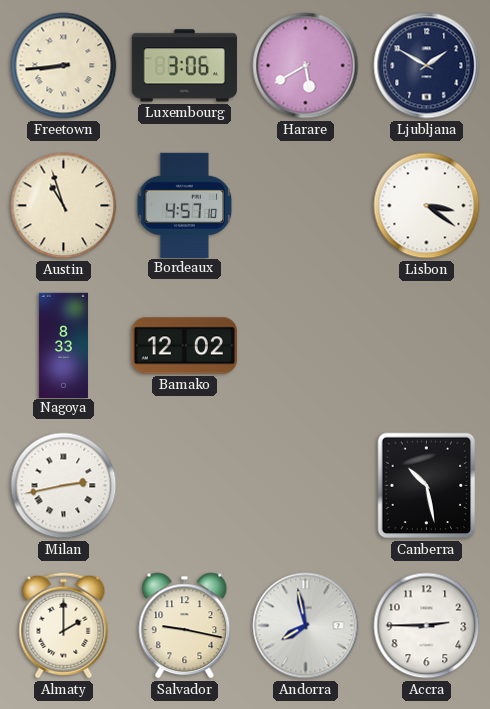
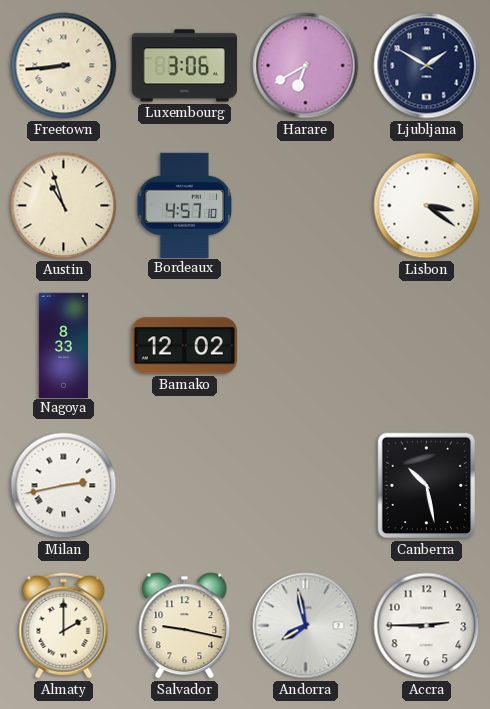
Harare: 5:40 -> 6:40 (306, 66)
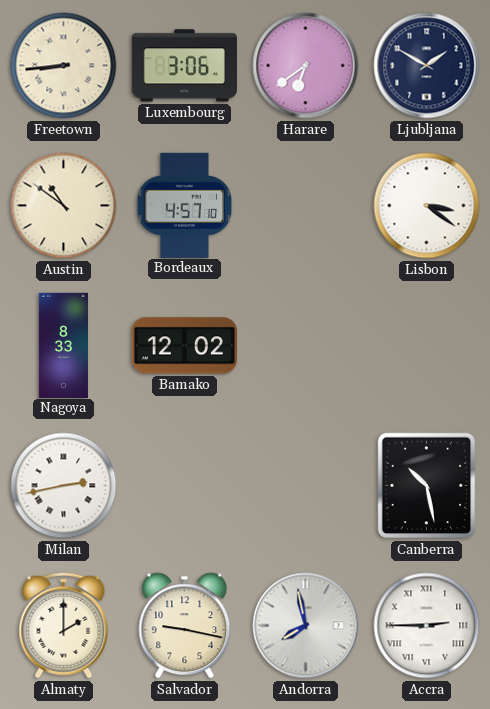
Harare: 6:40 -> 6:39 (306, 66)
Austin: 10:57 -> 10:51 (64, 206)
Accra numerals: Arabic -> Roman (427, 626)
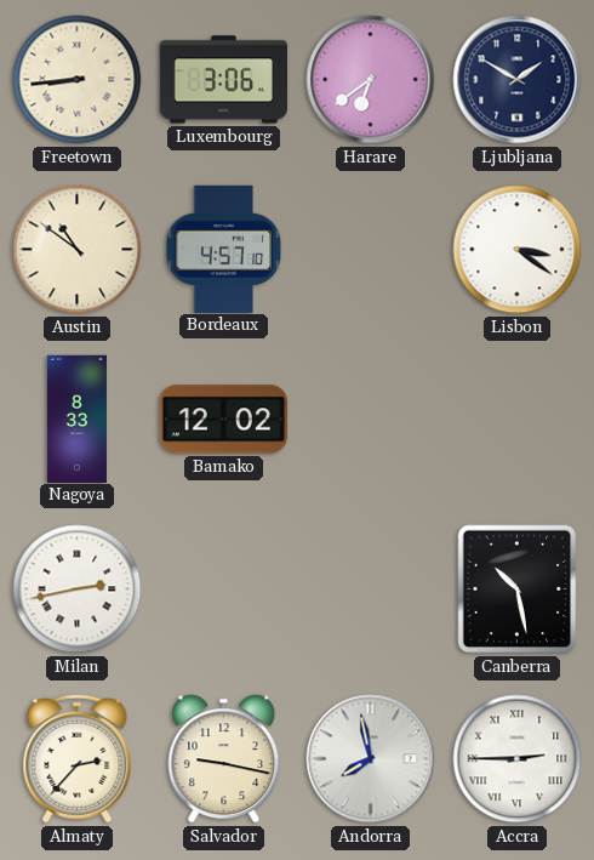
Almaty: 2:00 -> 2:37 (78, 759)
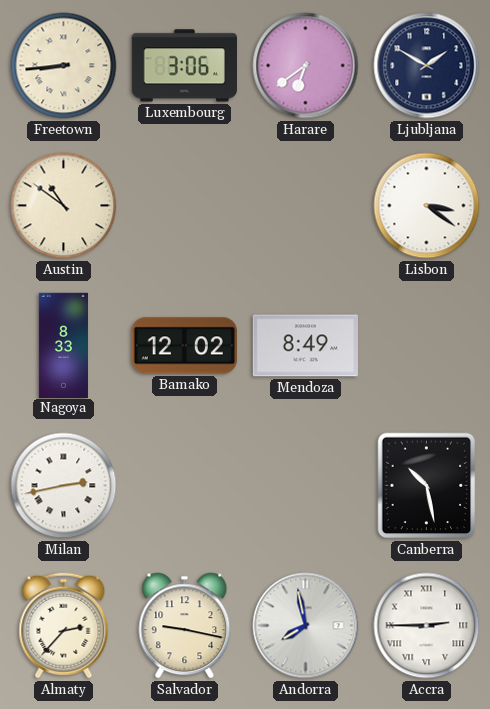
Bordeaux: 4:57 -> none (224, 249)
Mendoza: none -> 8:49 (305, 346)
